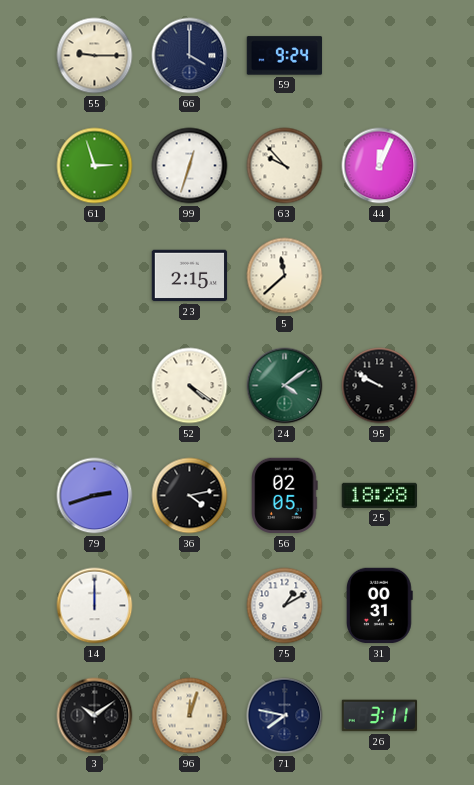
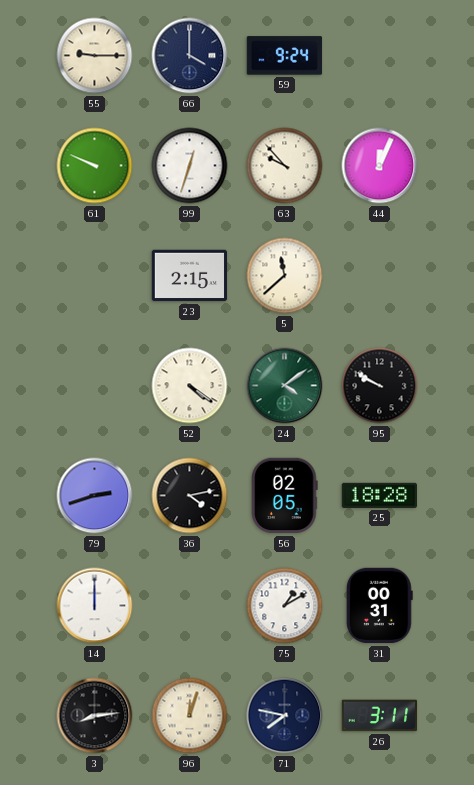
61: 2:57 -> 9:49 (95, 166)
3: 10:09 -> 8:14 (95, 716)
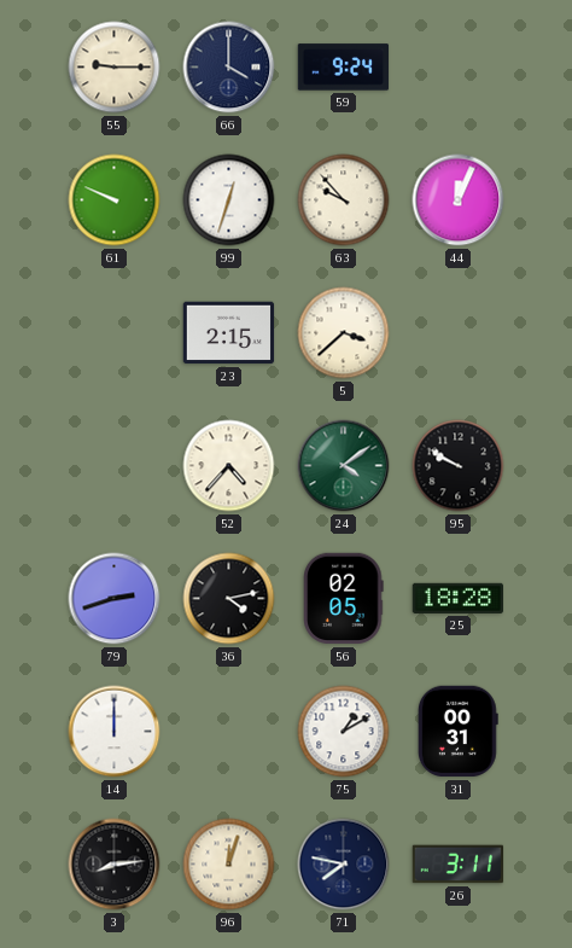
5: 11:38 -> 3:38 (344, 333)
52: 4:21 -> 4:37 (229, 466)
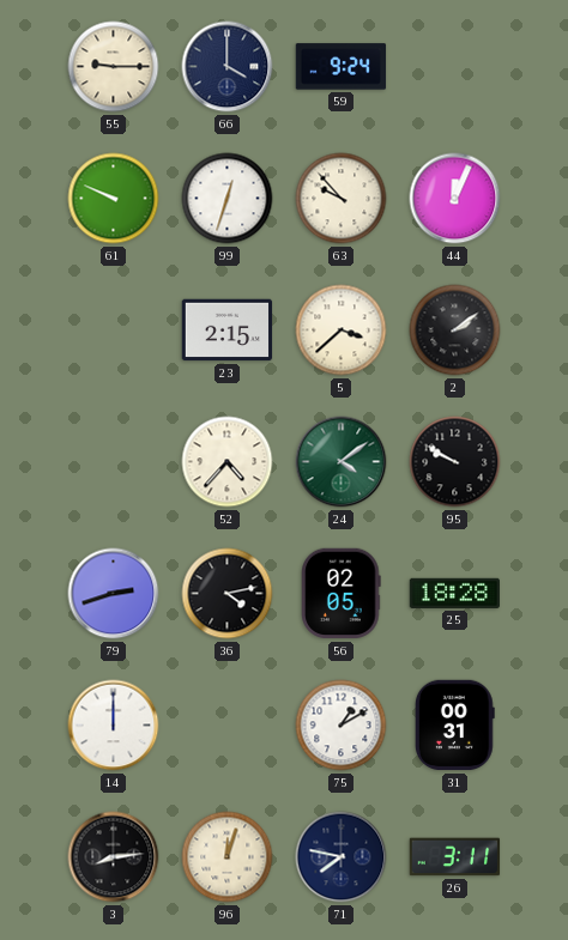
2: none -> 2:09 (455, 330)
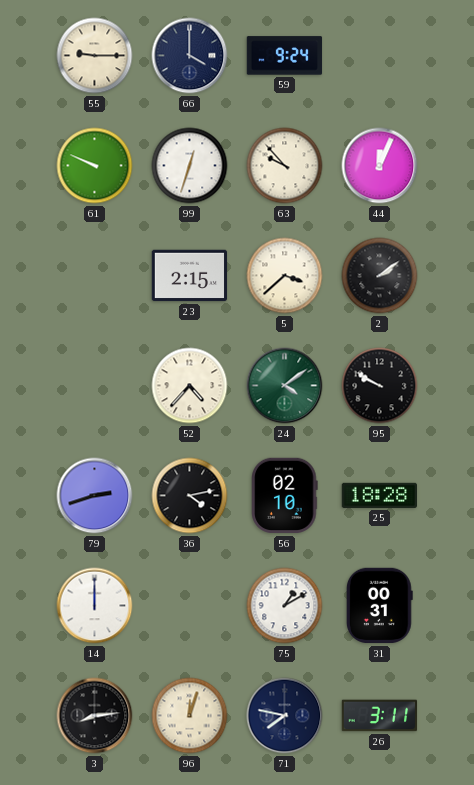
56: 02:05 -> 02:10 (285, 496)
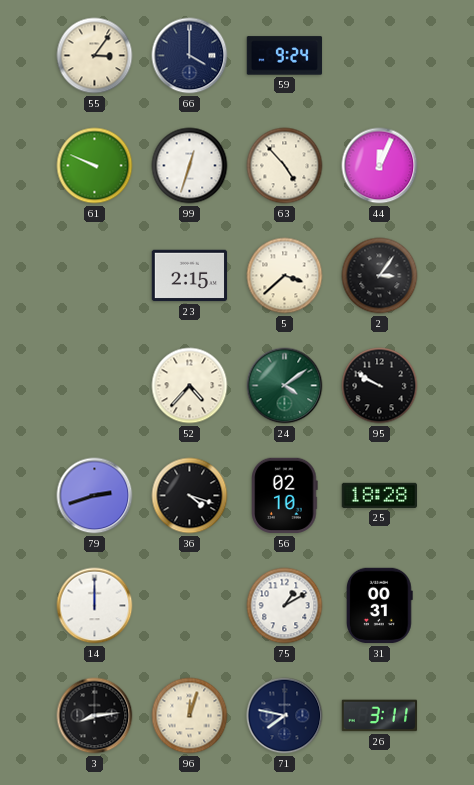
55: 9:15 -> 3:06 (95, 56)
63: 9:53 -> 4:53 (285, 166)
2: 2:09 -> 3:06 (380, 276)
36: 4:13 -> 4:18 (190, 496)
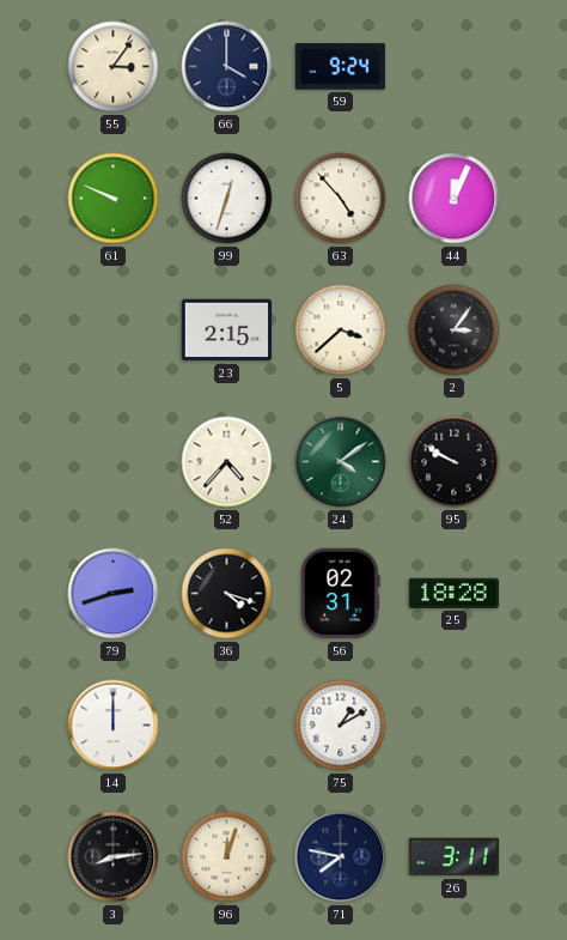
56: 02:10 -> 02:31 (341, 594)
31: 00:31 -> none (379, 606)
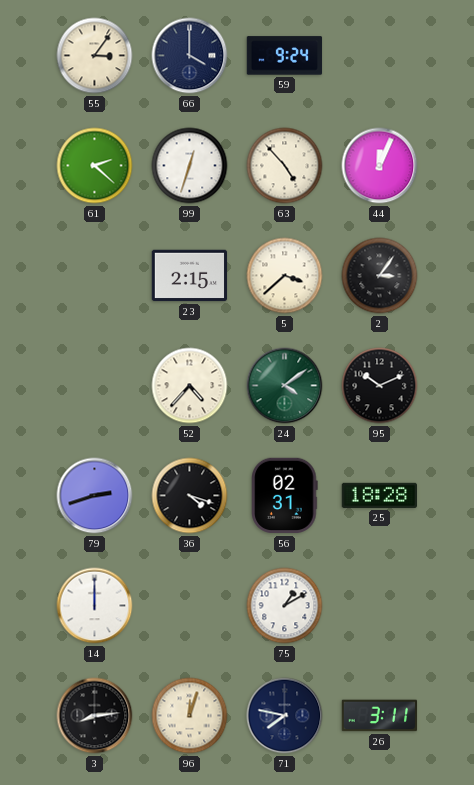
61: 9:49 -> 2:22 (95, 166)
95: 9:50 -> 10:11 (380, 386)
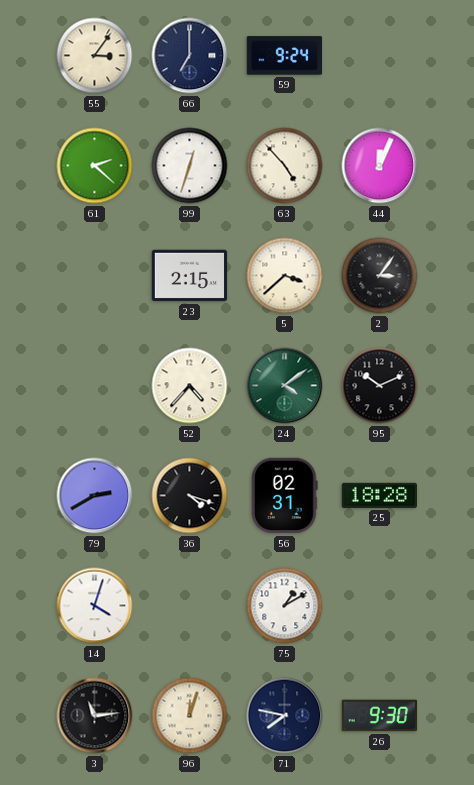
66: 4:00 -> 7:00 (190, 56)
79: 2:42 -> 2:40 (95, 496)
14: 12:00 -> 4:03 (95, 606)
3: 8:14 -> 11:14 (95, 716)
26: 3:11 -> 9:30 (380, 716)
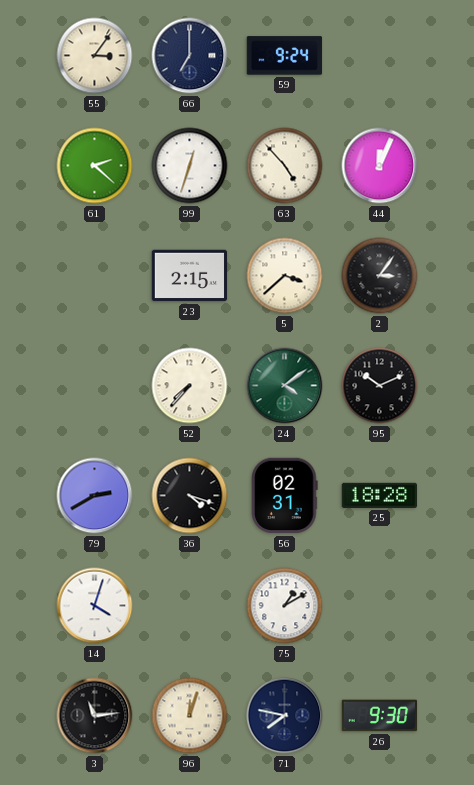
52: 4:37 -> 7:37 (190, 386)
